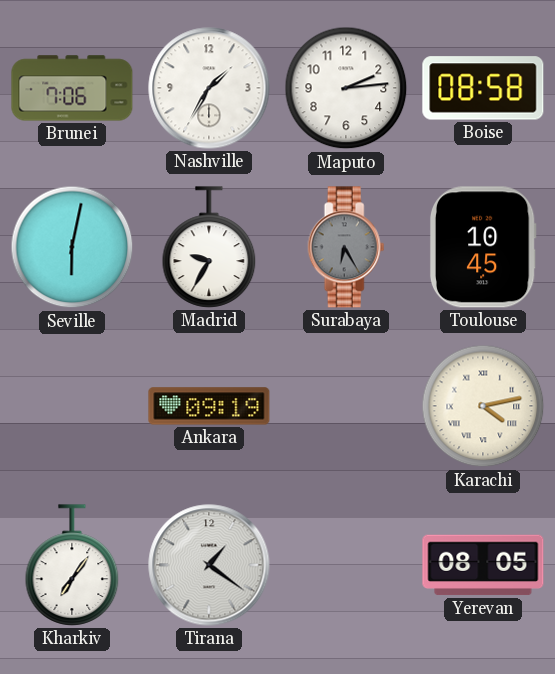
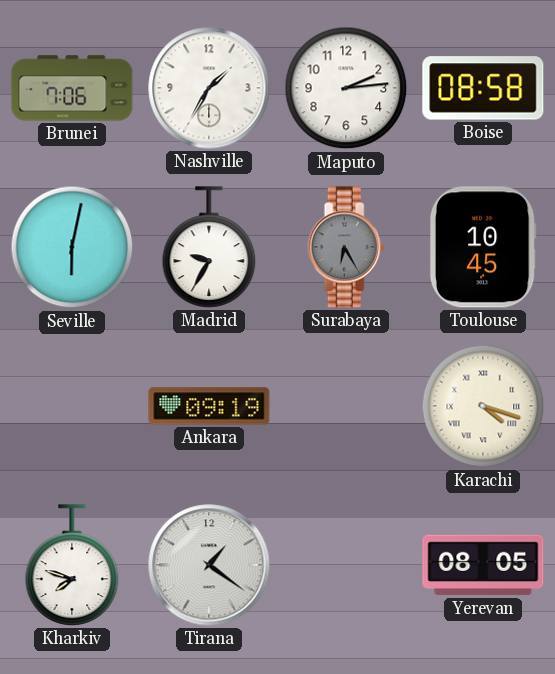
Karachi: 4:13 -> 4:18 (483, 406)
Kharkiv: 7:06 -> 7:48 (72, 565)
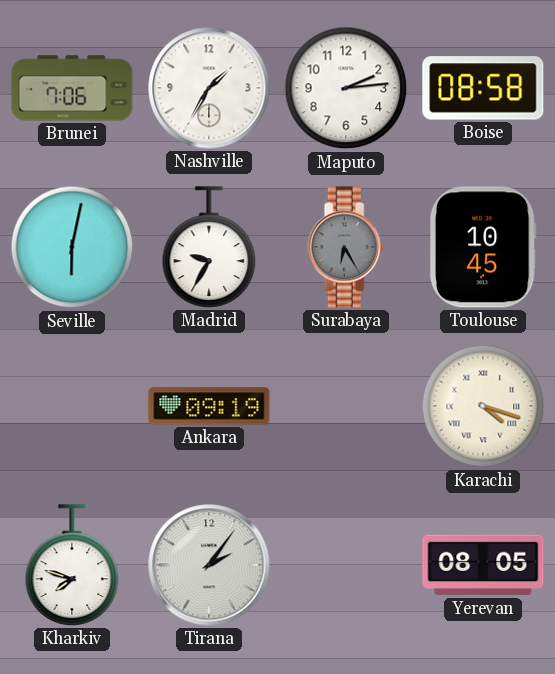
Tirana: 1:21 -> 2:06 (209, 565)
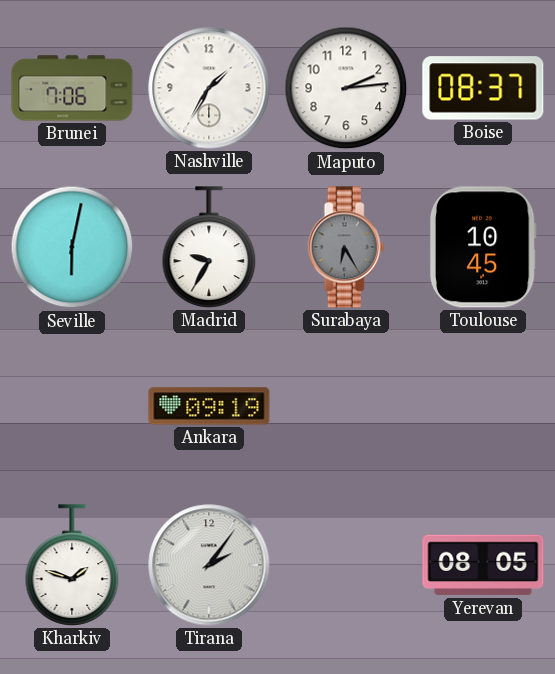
Boise: 08:58 -> 08:37 (483, 88)
Karachi: 4:18 -> none (483, 406)
Kharkiv: 7:48 -> 1:48 (72, 565)
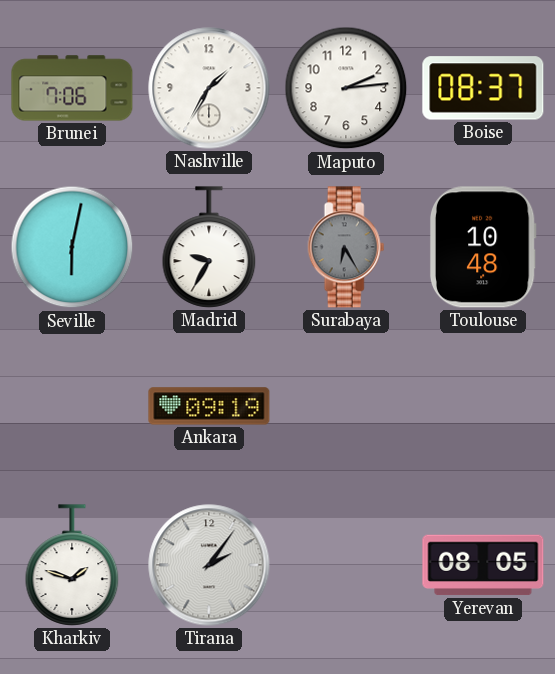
Toulouse: 10:45 -> 10:48 (483, 247)
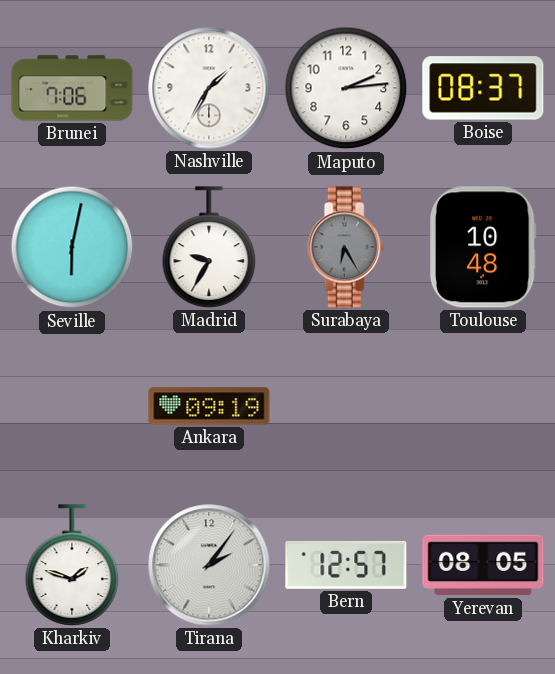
Bern: none -> 12:57 (346, 565)
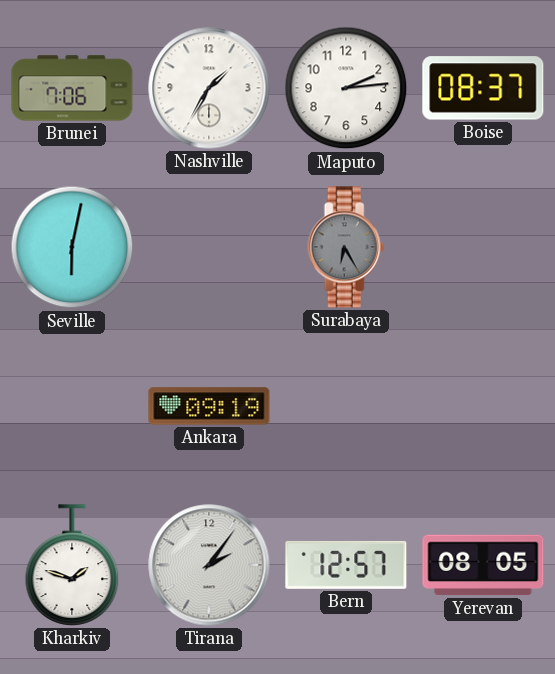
Madrid: 9:35 -> none (209, 247)
Toulouse: 10:48 -> none (483, 247)
